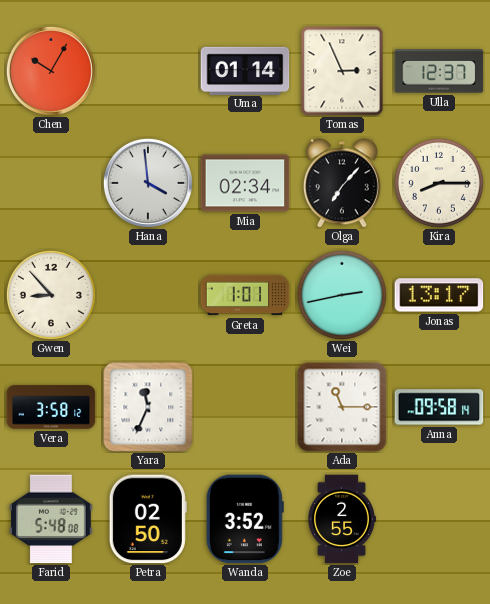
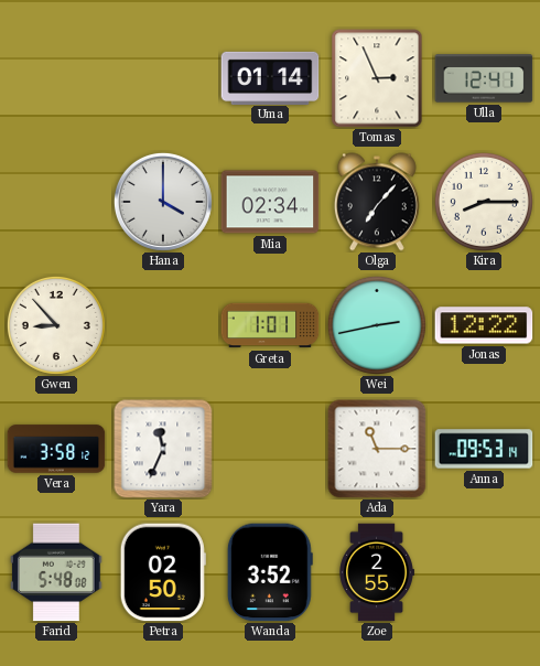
Chen: 10:05 -> none (51, 71)
Ulla: 12:37 -> 12:41 (484, 78)
Hana: 3:59 -> 4:00 (163, 202)
Jonas: 13:17 -> 12:22 (484, 325)
Anna: 09:58 -> 09:53 (484, 449)
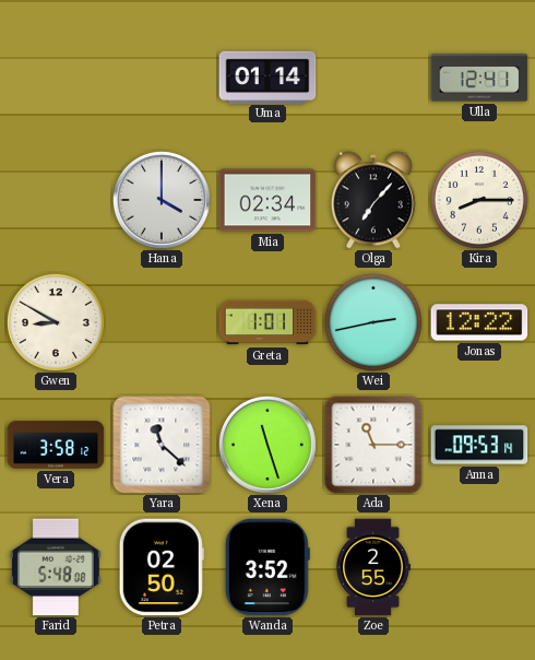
Tomas: 2:56 -> none (377, 78)
Gwen: 8:53 -> 8:50 (56, 322)
Yara: 11:34 -> 11:22 (162, 445)
Xena: none -> 11:27 (267, 445)
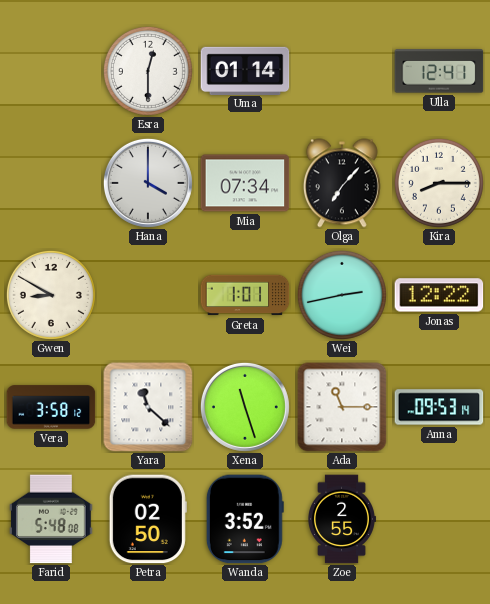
Esra: none -> 12:30 (148, 71)
Mia: 02:34 -> 07:34 (245, 183)
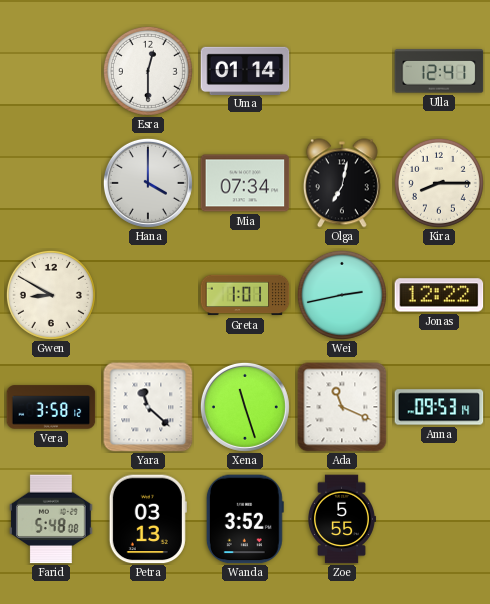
Olga: 7:07 -> 7:02 (342, 183)
Ada: 11:15 -> 11:19 (342, 407)
Petra: 02:50 -> 03:13 (148, 519)
Zoe: 2:55 -> 5:55 (342, 519)
